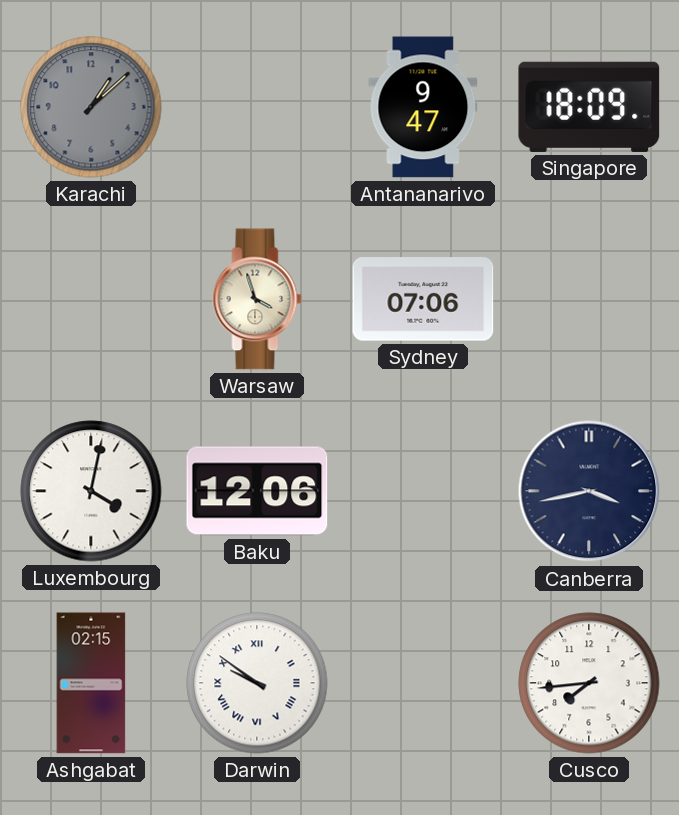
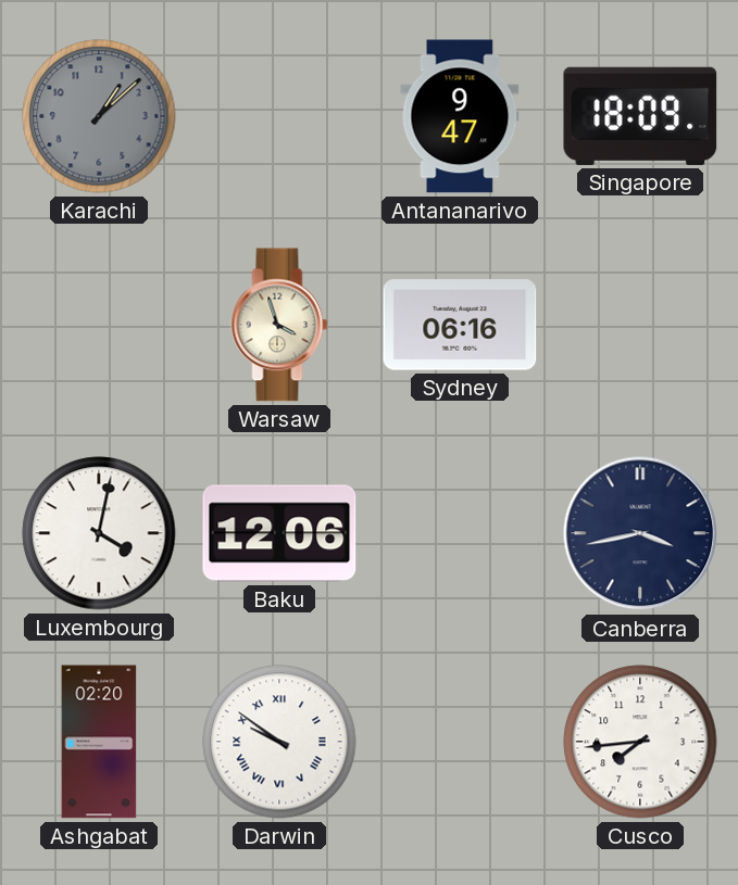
Sydney: 07:06 -> 06:16 (460, 325)
Ashgabat: 02:15 -> 02:20 (99, 742)
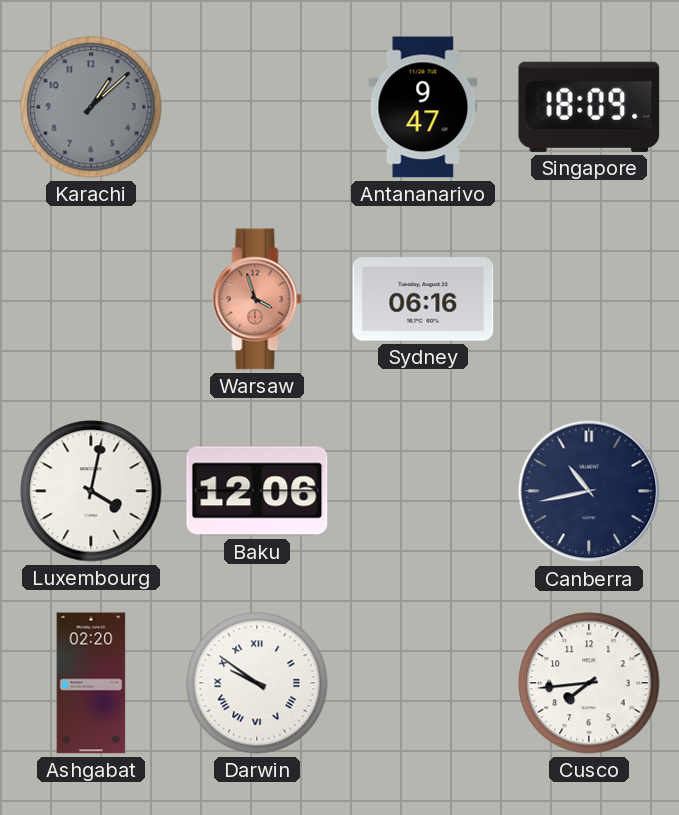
Warsaw dial: cream -> salmon (257, 299)
Canberra: 3:43 -> 10:43 (589, 491)
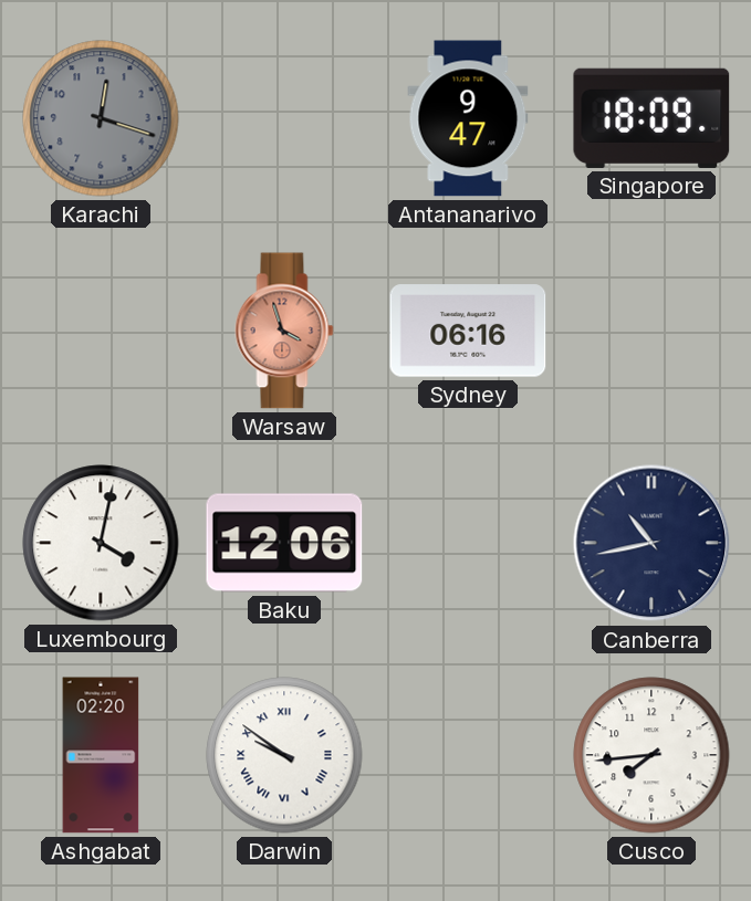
Karachi: 1:08 -> 12:18 (101, 118)
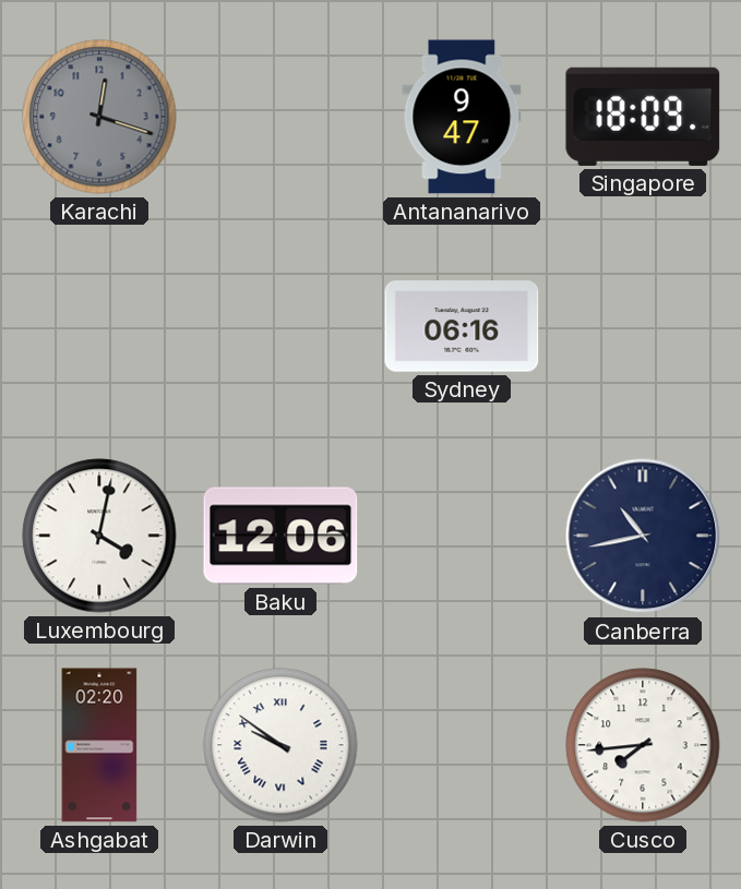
Warsaw: 3:57 -> none (284, 331)
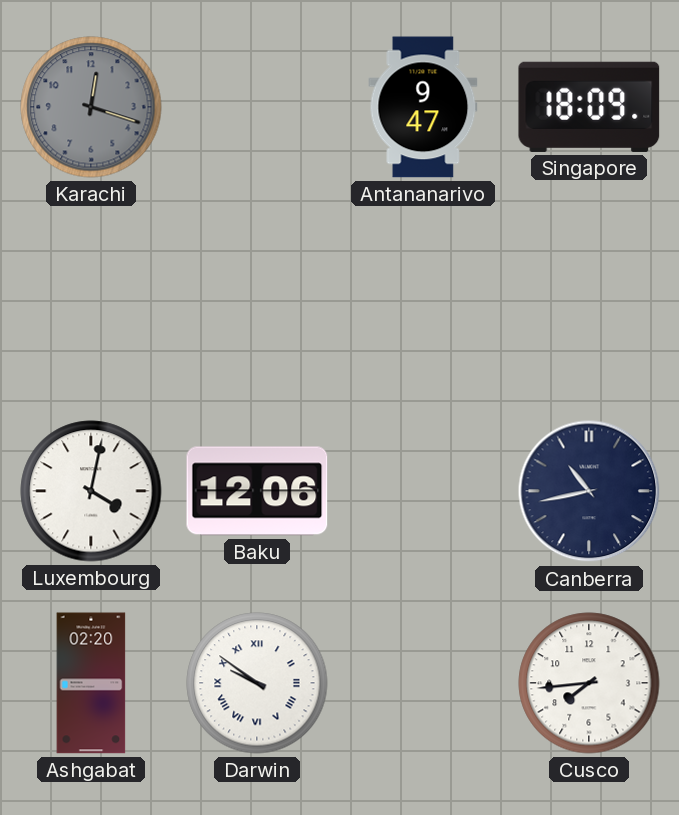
Sydney: 06:16 -> none (462, 326)
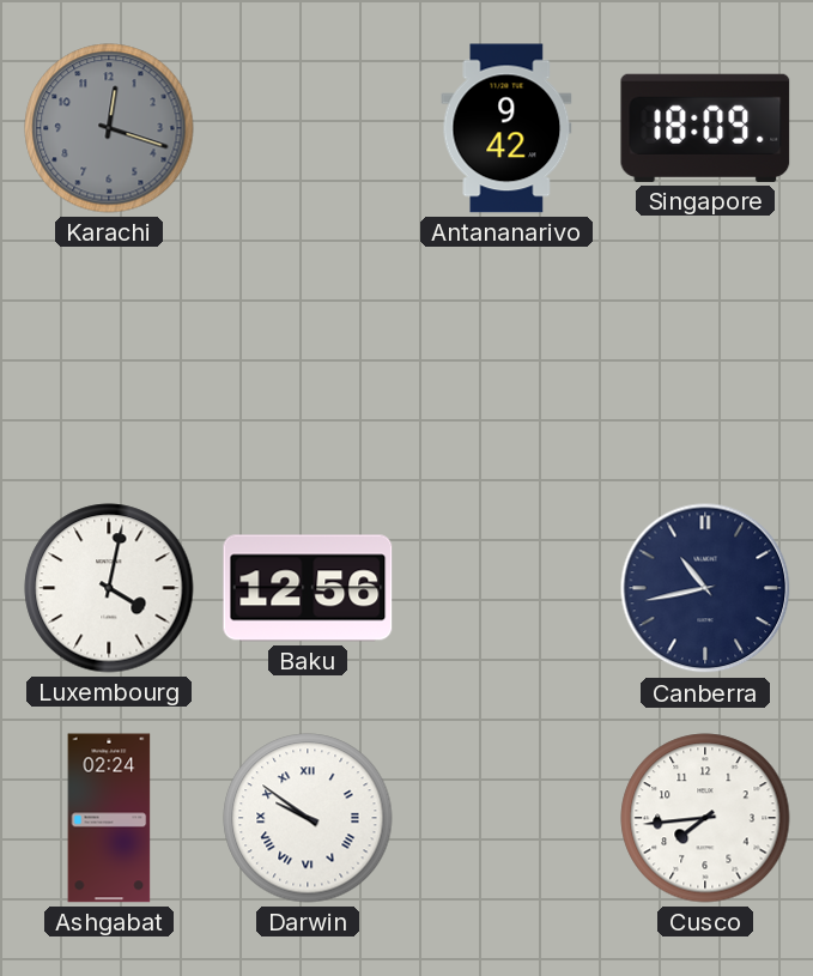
Antananarivo: 9:47 -> 9:42 (506, 128)
Baku: 12:06 -> 12:56 (308, 588)
Ashgabat: 02:20 -> 02:24 (109, 818)
